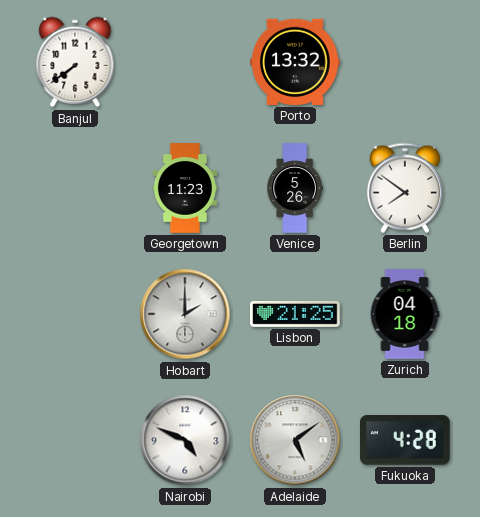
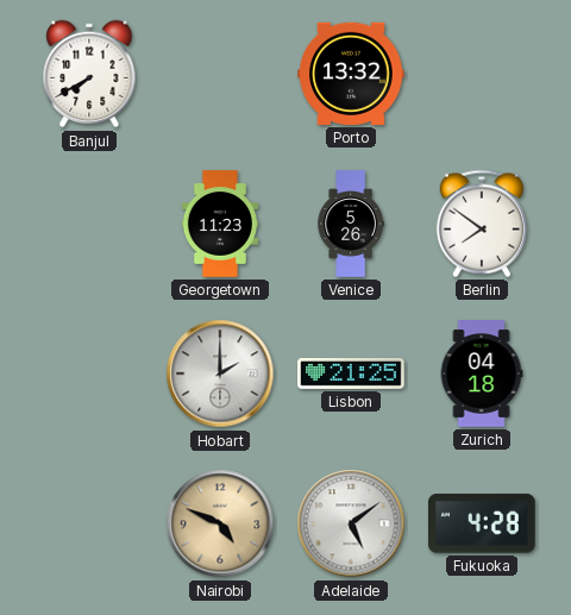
Banjul: 7:39 -> 7:40 (89, 74)
Nairobi dial: white -> champagne (220, 523)
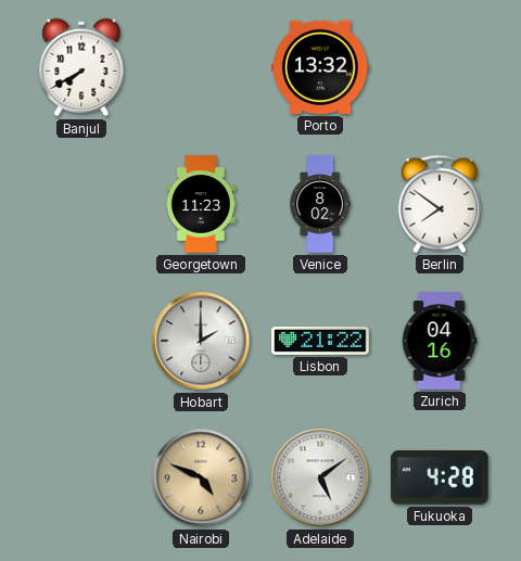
Venice: 5:26 -> 8:02 (320, 204)
Lisbon: 21:25 -> 21:22 (320, 341)
Zurich: 04:18 -> 04:16 (440, 341)
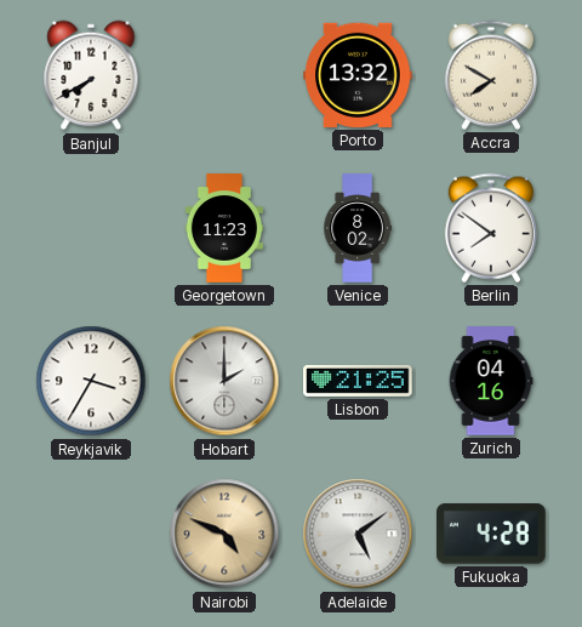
Accra: none -> 7:50 (491, 75)
Reykjavik: none -> 3:35 (91, 381)
Lisbon: 21:22 -> 21:25 (358, 381)
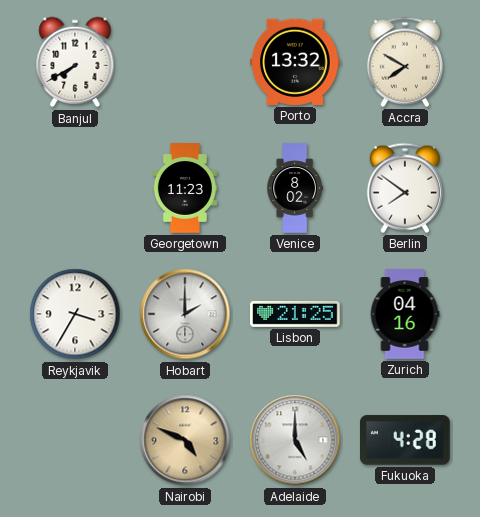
Adelaide: 5:09 -> 5:00 (295, 440)
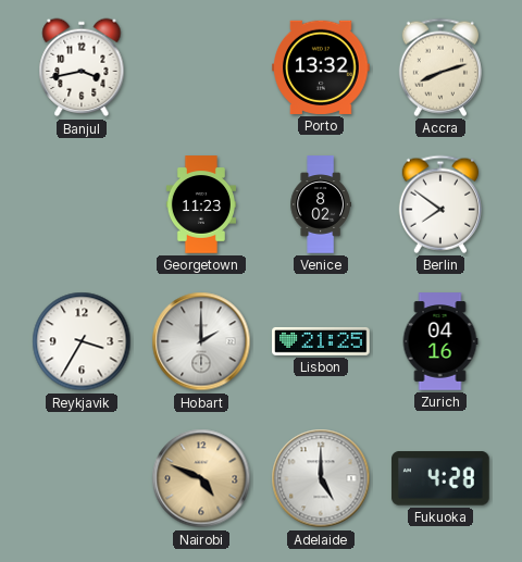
Banjul: 7:40 -> 3:43 (82, 67)
Accra: 7:50 -> 8:12 (440, 67)
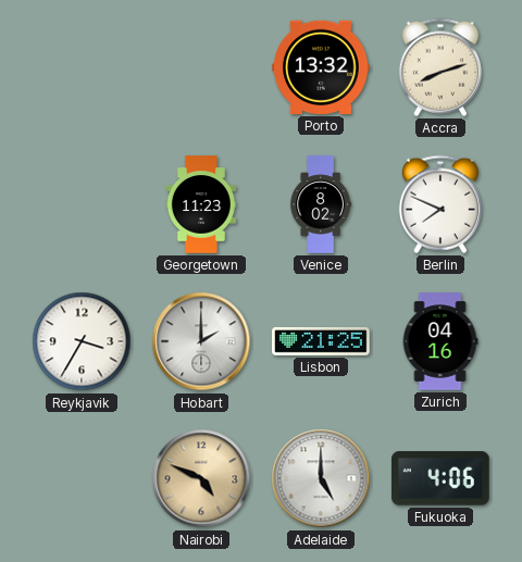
Banjul: 3:43 -> none (82, 67)
Berlin: 7:51 -> 7:49 (440, 204)
Fukuoka: 4:28 -> 4:06 (442, 478)
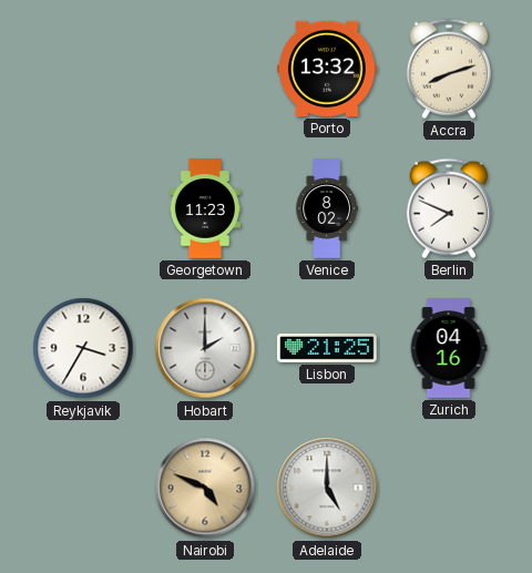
Fukuoka: 4:06 -> none (442, 478)
